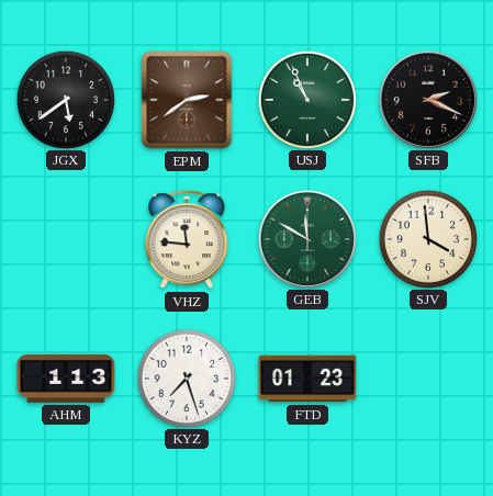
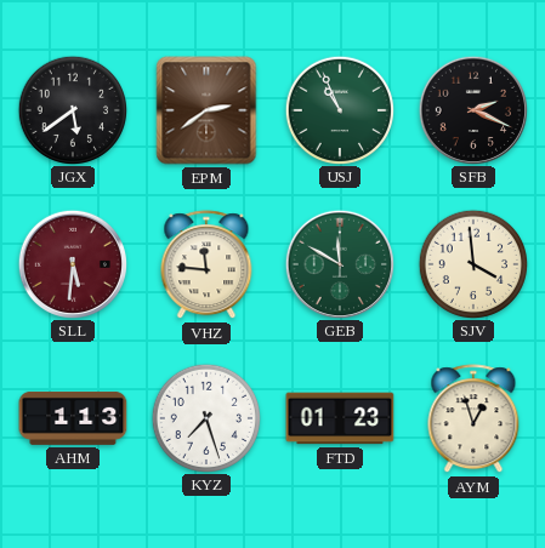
SLL: none -> 5:31 (72, 263)
AYM: none -> 12:57 (473, 419)
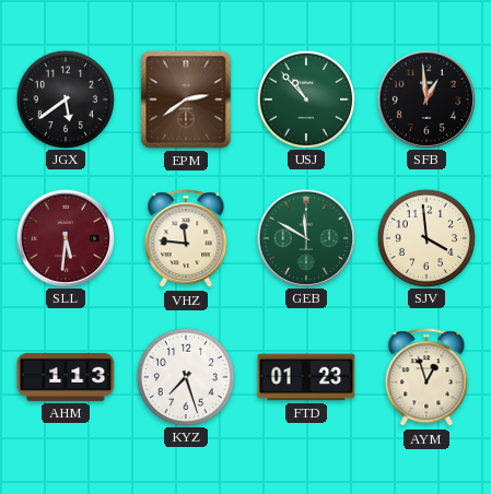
USJ: 10:56 -> 10:53 (305, 98)
SFB: 2:19 -> 12:59 (425, 98)
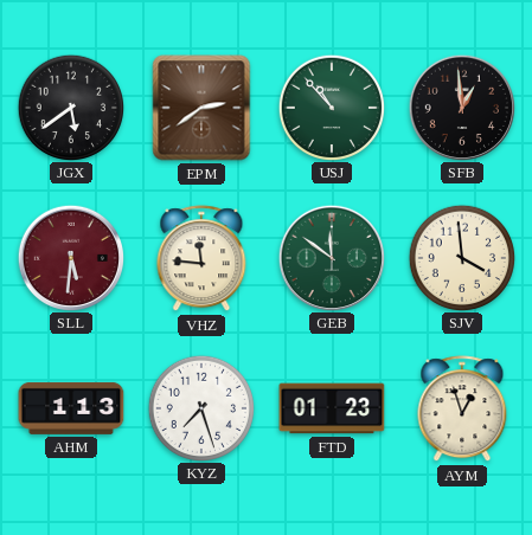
GEB: 11:50 -> 11:51 (331, 257)
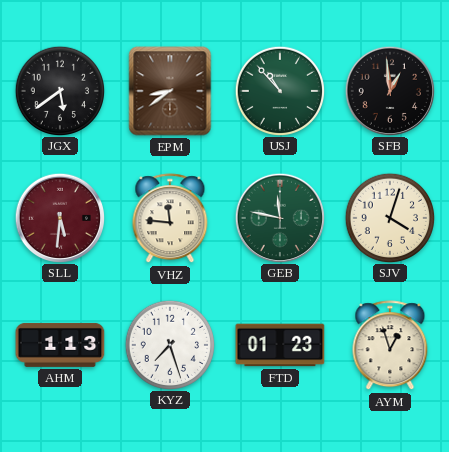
EPM: 2:39 -> 8:39 (170, 91)
GEB: 11:51 -> 11:47 (279, 217)
SJV: 3:59 -> 4:03 (389, 217)
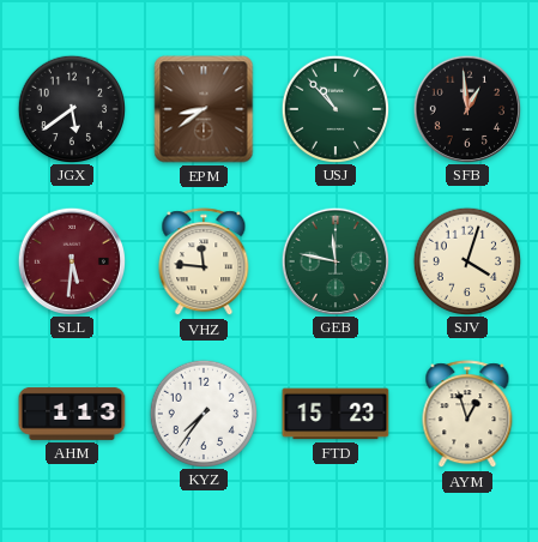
KYZ: 7:27 -> 7:36 (202, 412)
FTD: 01:23 -> 15:23 (336, 414)
